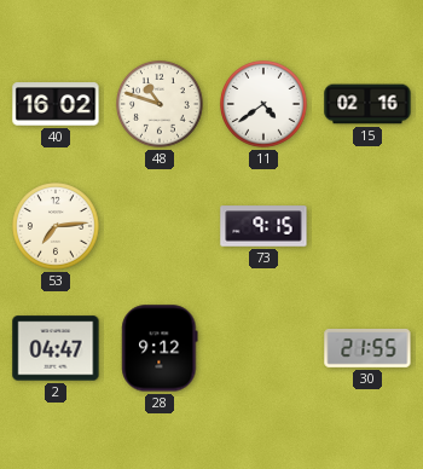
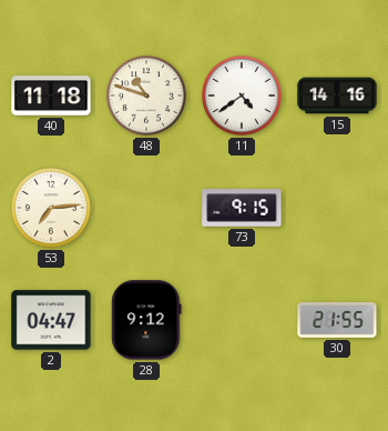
40: 16:02 -> 11:18 (51, 96)
15: 02:16 -> 14:16 (337, 96)
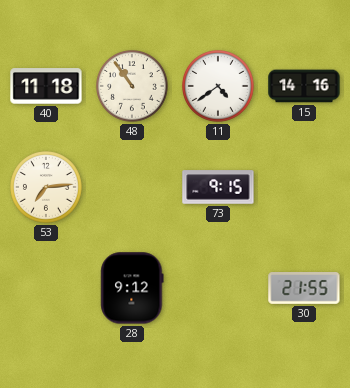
48: 10:48 -> 10:54 (133, 87)
2: 04:47 -> none (51, 320)
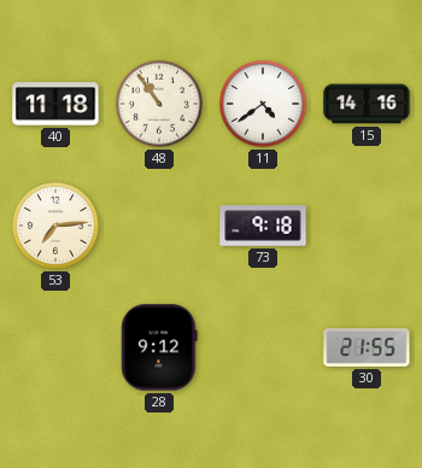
73: 9:15 -> 9:18 (263, 226)
